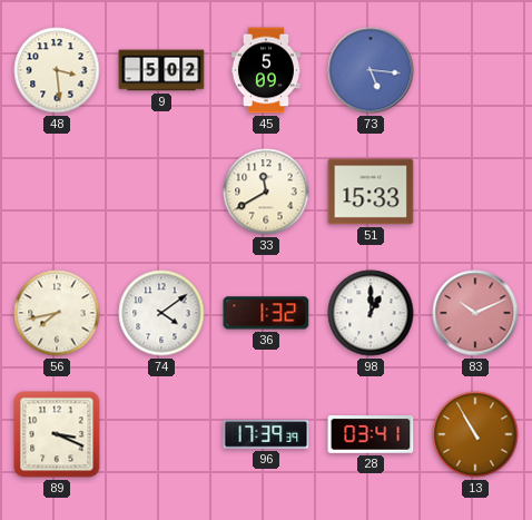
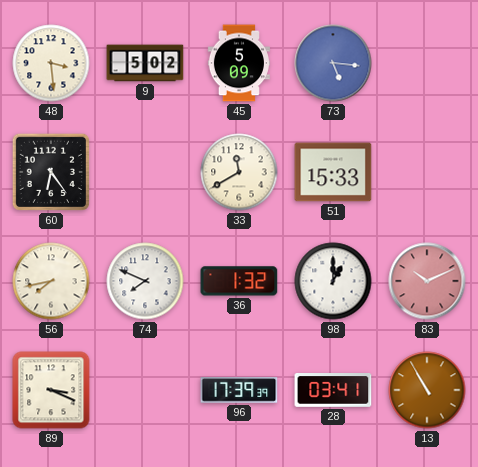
60: none -> 6:24 (51, 172)
74: 4:09 -> 7:49 (145, 281)
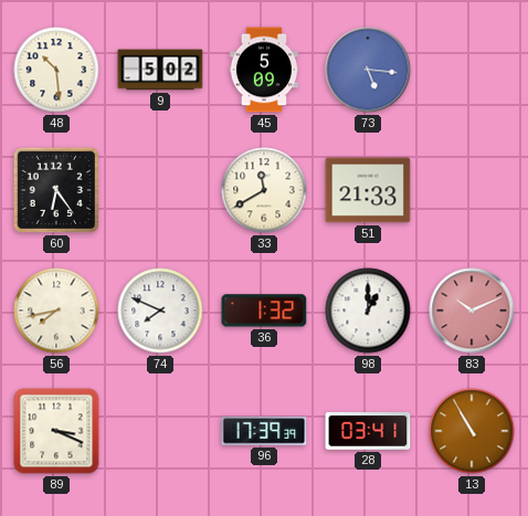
48: 3:29 -> 10:29 (56, 70)
51: 15:33 -> 21:33 (368, 190)
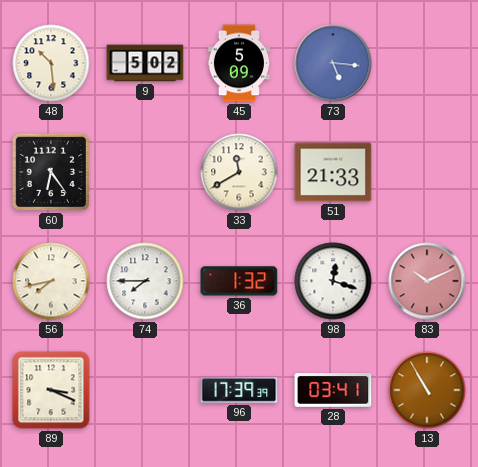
74: 7:49 -> 7:45 (145, 281)
98: 1:00 -> 12:18 (333, 281)
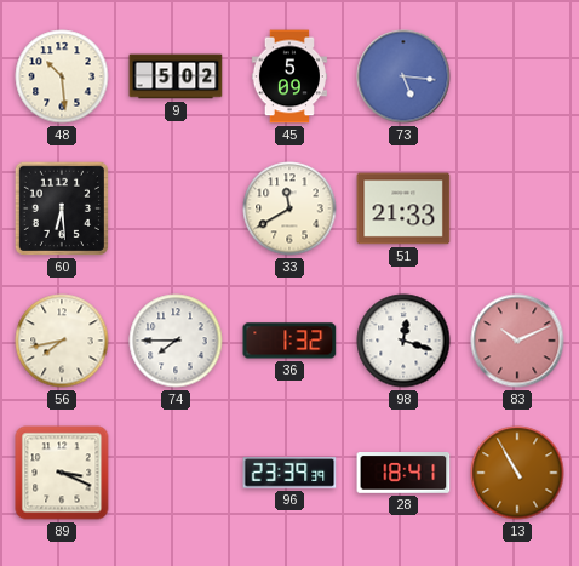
60: 6:24 -> 6:29 (62, 208)
96: 17:39 -> 23:39 (289, 473)
28: 03:41 -> 18:41 (403, 473)
